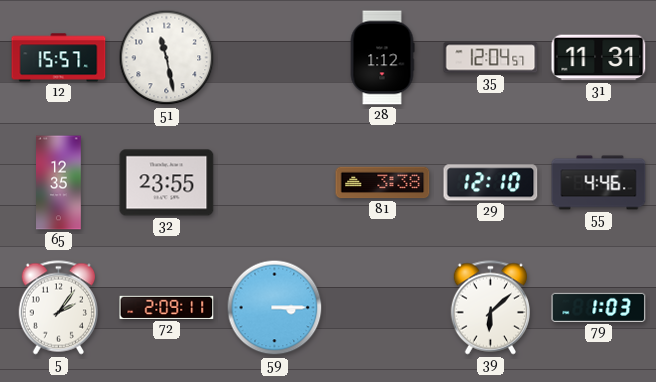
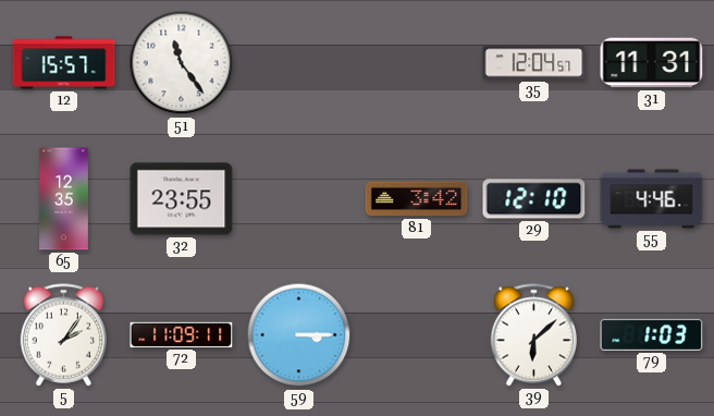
51: 11:28 -> 11:24 (182, 63)
28: 1:12 -> none (382, 58)
81: 3:38 -> 3:42 (417, 199)
72: 2:09 -> 11:09 (182, 334)
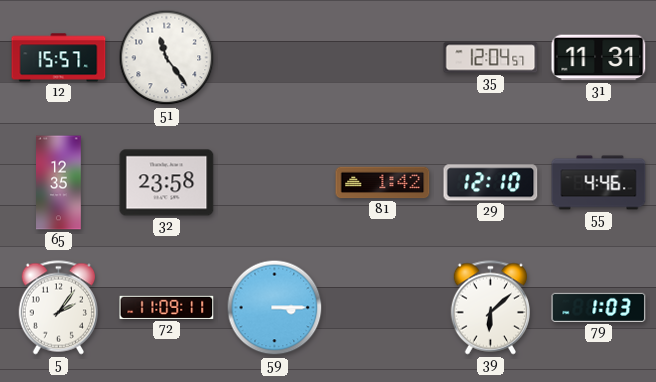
32: 23:55 -> 23:58 (167, 183)
81: 3:42 -> 1:42 (383, 183)
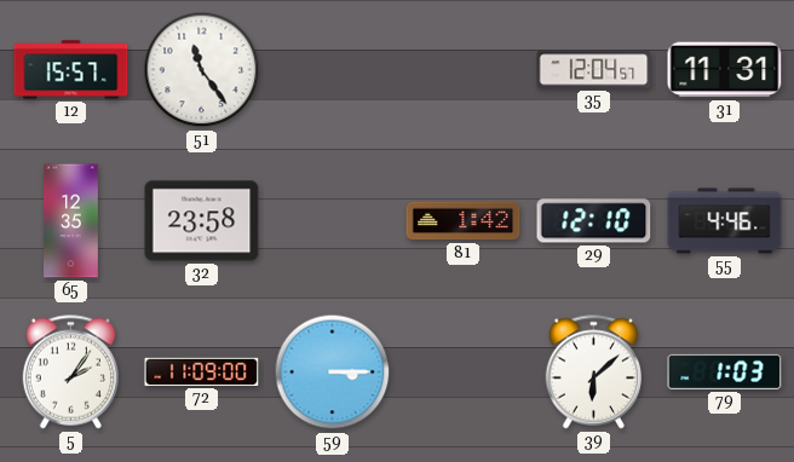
72: 11:09:11 -> 11:09:00 (202, 371)
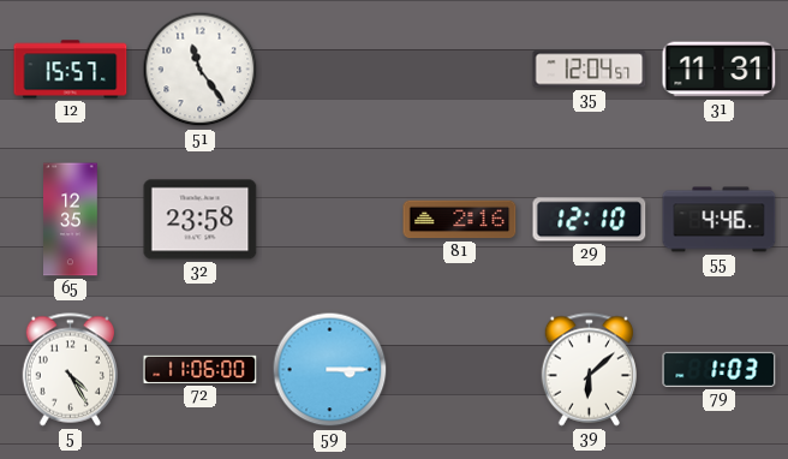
81: 1:42 -> 2:16 (460, 220)
5: 2:06 -> 4:25 (70, 370)
72: 11:09 -> 11:06 (201, 369)
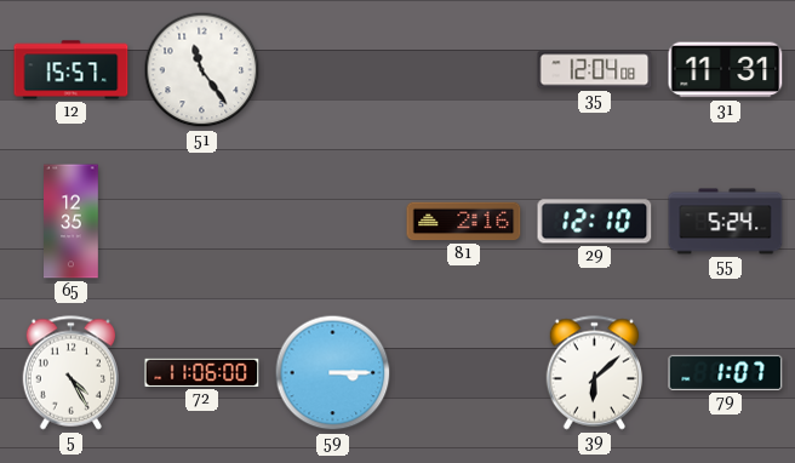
35: 12:04:57 -> 12:04:08 (595, 70)
32: 23:58 -> none (201, 220)
55: 4:46 -> 5:24 (726, 222)
79: 1:03 -> 1:07 (726, 372)
